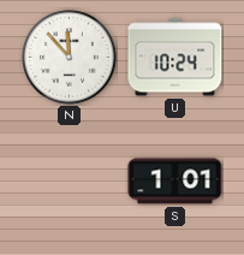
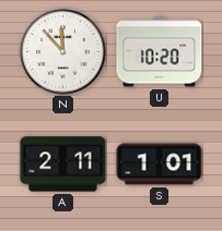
U: 10:24 -> 10:20 (160, 52)
A: none -> 2:11 (63, 165)
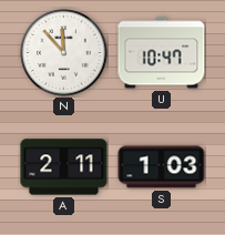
U: 10:20 -> 10:47 (162, 53)
S: 1:01 -> 1:03 (162, 167)
